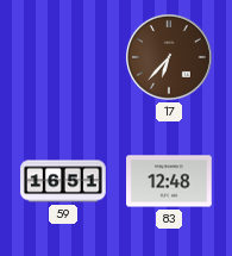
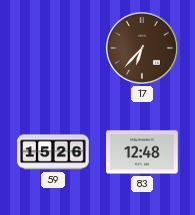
59: 16:51 -> 15:26 (53, 152)
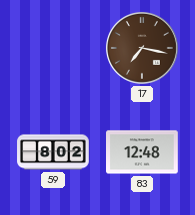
17: 6:37 -> 7:17 (142, 48)
59: 15:26 -> 8:02 (53, 152)
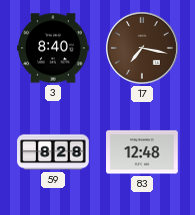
3: none -> 8:40 (53, 48)
59: 8:02 -> 8:28 (53, 152)
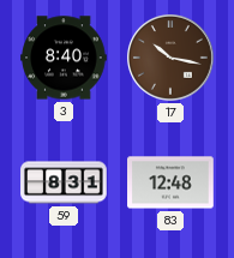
17: 7:17 -> 10:17 (170, 58)
59: 8:28 -> 8:31 (64, 182)
